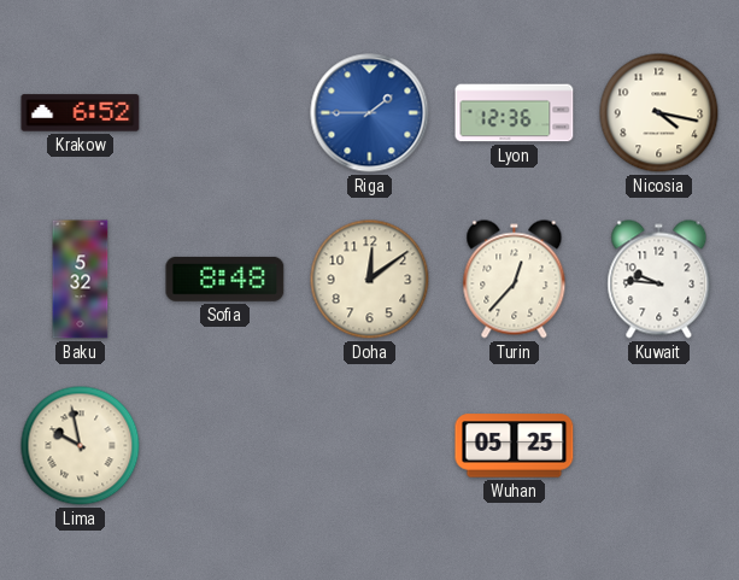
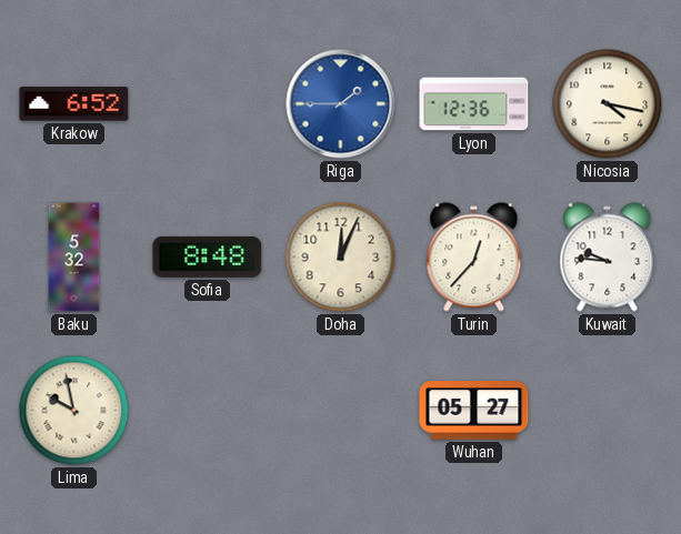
Doha: 12:09 -> 12:04 (341, 258)
Wuhan: 05:25 -> 05:27 (474, 411)
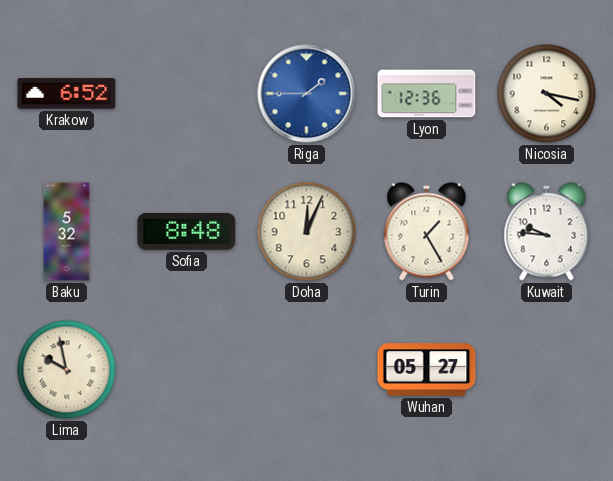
Turin: 12:37 -> 1:25 (427, 232)
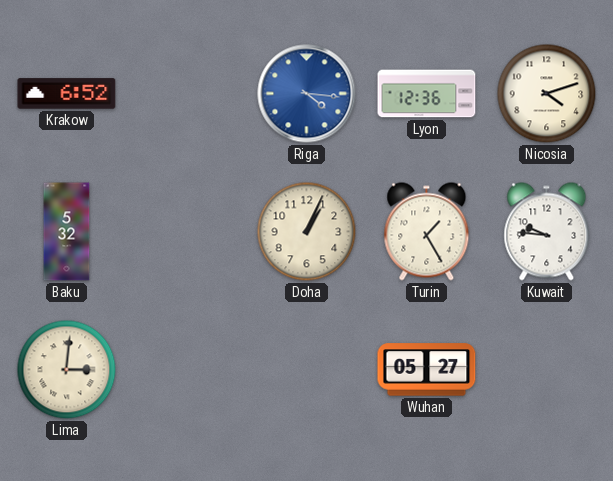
Riga: 1:45 -> 4:16 (307, 94)
Nicosia: 4:17 -> 4:12 (547, 94)
Sofia: 8:48 -> none (187, 231)
Doha: 12:04 -> 1:04 (307, 232)
Lima: 9:58 -> 3:01 (67, 370)
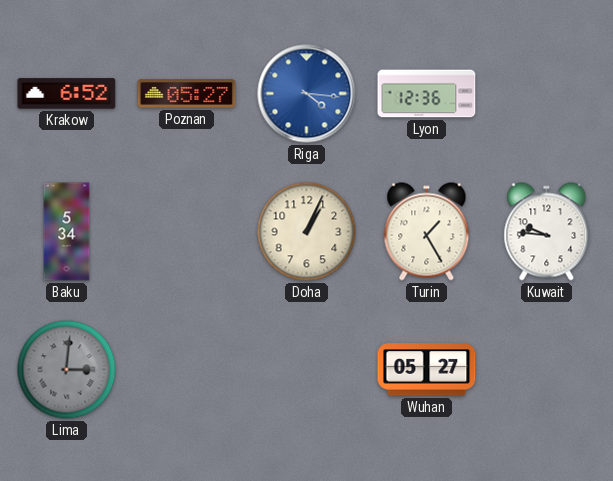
Poznan: none -> 05:27 (187, 94)
Nicosia: 4:12 -> none (547, 94)
Baku: 5:32 -> 5:34 (67, 232)
Lima dial: cream -> grey (67, 370)
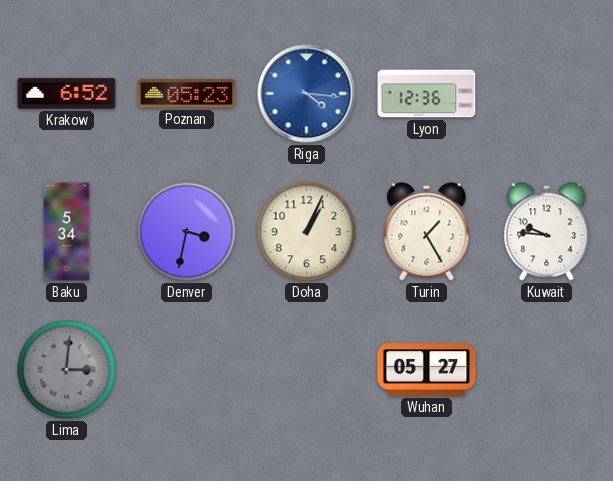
Poznan: 05:27 -> 05:23 (187, 94)
Denver: none -> 3:32 (187, 232)
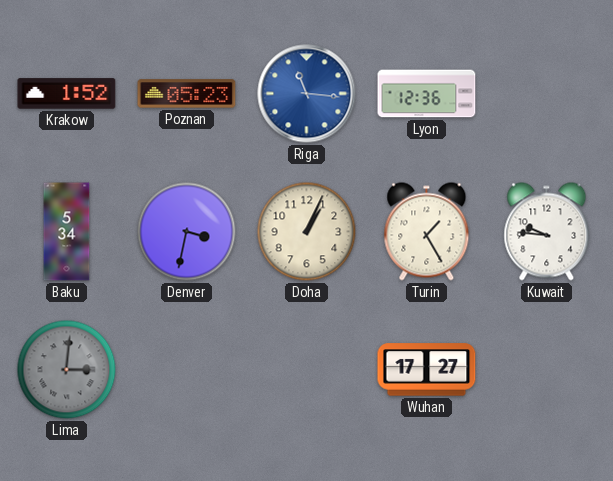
Krakow: 6:52 -> 1:52 (67, 94)
Riga: 4:16 -> 11:16 (307, 94)
Wuhan: 05:27 -> 17:27 (427, 370)
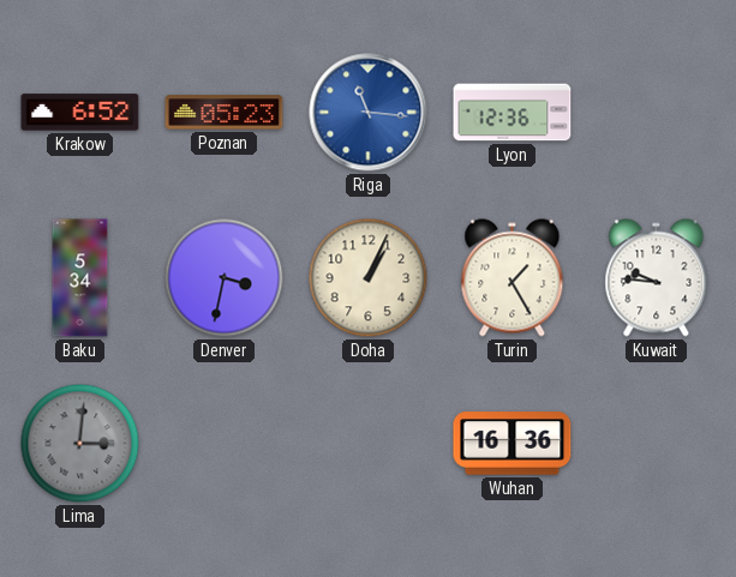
Krakow: 1:52 -> 6:52 (80, 113)
Wuhan: 17:27 -> 16:36 (513, 444)
